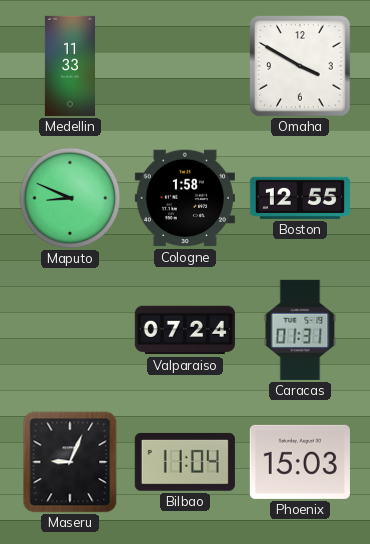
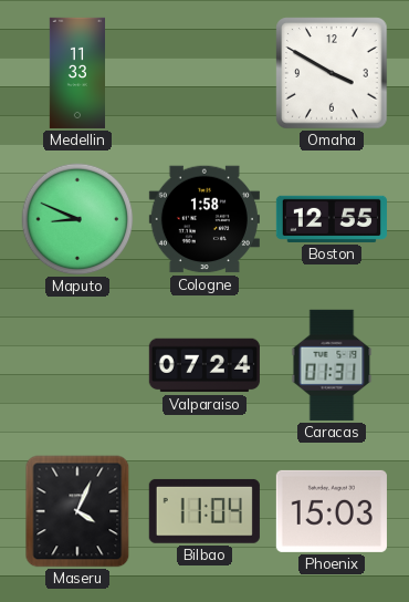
Maseru: 9:04 -> 4:04 (77, 511)
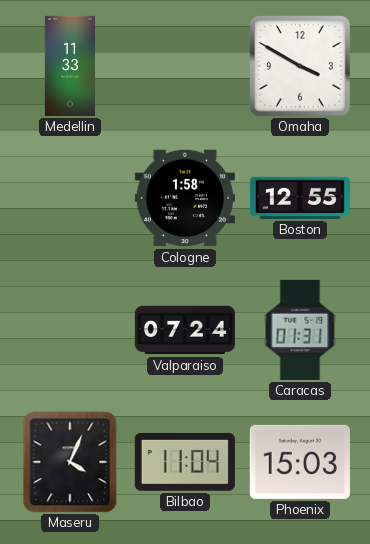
Maputo: 8:49 -> none (77, 219)
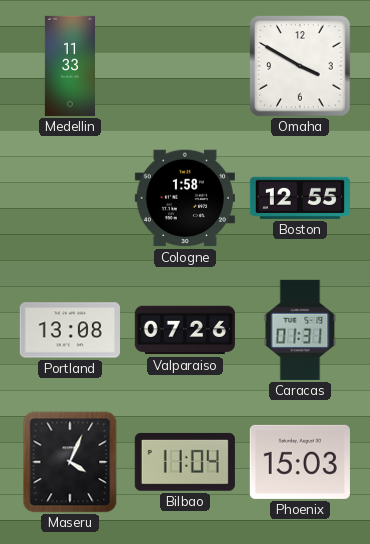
Portland: none -> 13:08 (70, 330)
Valparaiso: 07:24 -> 07:26 (185, 330)
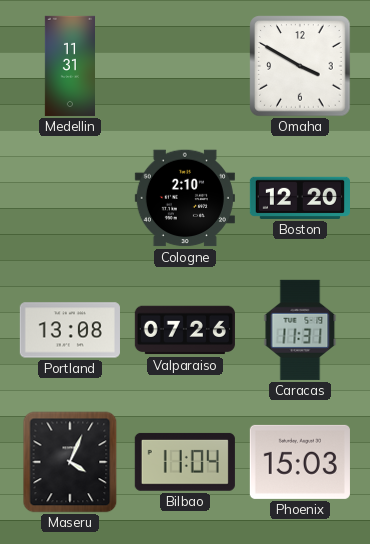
Medellin: 11:33 -> 11:31 (69, 66)
Cologne: 1:58 -> 2:10 (185, 198)
Boston: 12:55 -> 12:20 (300, 198)
Caracas: 01:31 -> 11:31 (300, 330)
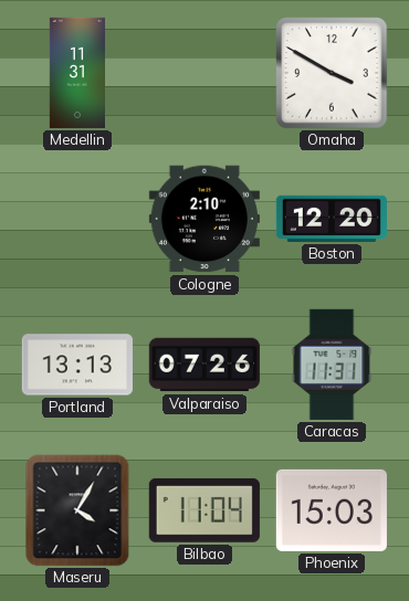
Portland: 13:08 -> 13:13 (77, 365)
Maseru: 4:04 -> 4:05 (77, 510)
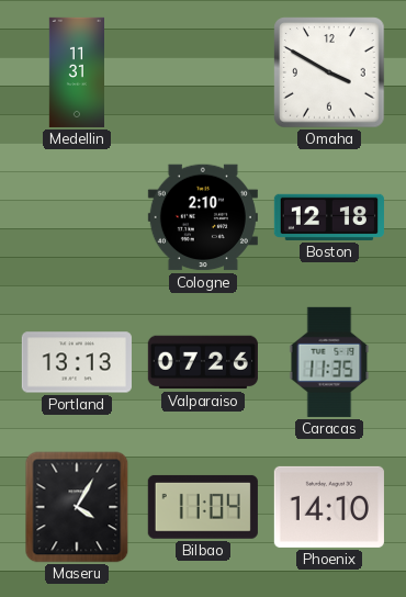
Boston: 12:20 -> 12:18 (329, 217)
Caracas: 11:31 -> 11:35 (329, 362)
Phoenix: 15:03 -> 14:10 (329, 507)
